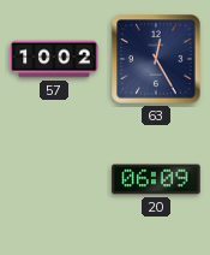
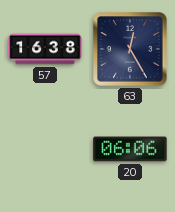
57: 10:02 -> 16:38 (45, 49)
20: 06:09 -> 06:06 (130, 149)
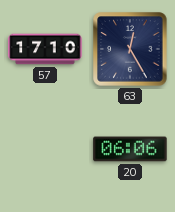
57: 16:38 -> 17:10 (45, 49)
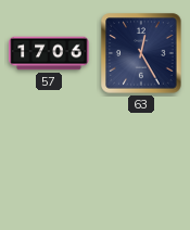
57: 17:10 -> 17:06 (49, 53)
20: 06:06 -> none (130, 149)
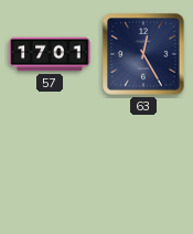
57: 17:06 -> 17:01 (50, 54)
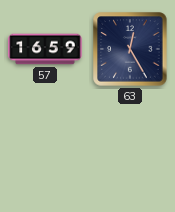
57: 17:01 -> 16:59 (45, 49)
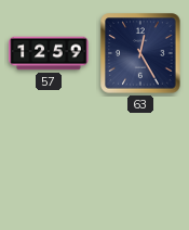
57: 16:59 -> 12:59 (49, 53)
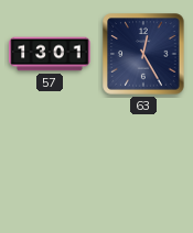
57: 12:59 -> 13:01 (50, 54)
